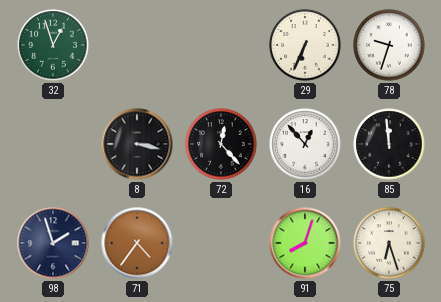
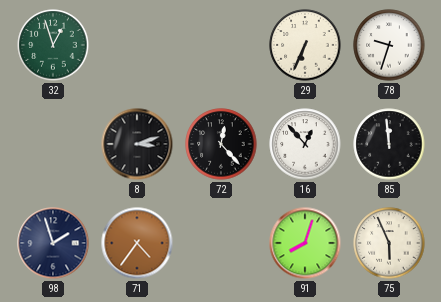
8: 3:17 -> 3:12 (137, 144)
75: 6:27 -> 5:56 (389, 243)
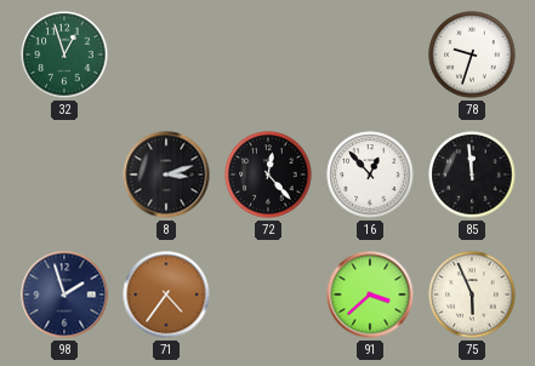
29: 6:34 -> none (305, 45)
91: 8:03 -> 3:38 (370, 294)
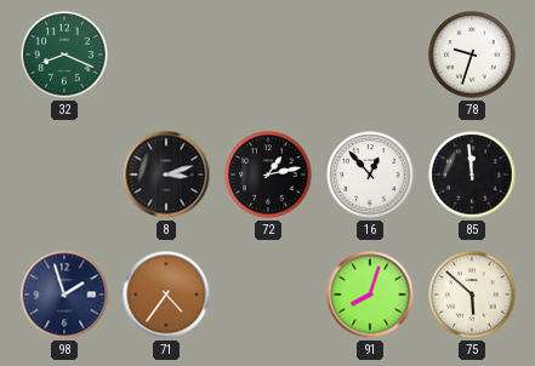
32: 12:57 -> 8:19 (64, 55)
72: 12:23 -> 1:13 (268, 175)
91: 3:38 -> 8:03 (370, 294)
75: 5:56 -> 5:52 (472, 294)
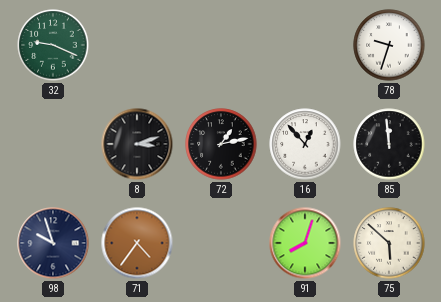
32: 8:19 -> 9:19 (53, 45)
98: 1:57 -> 9:57 (53, 243)
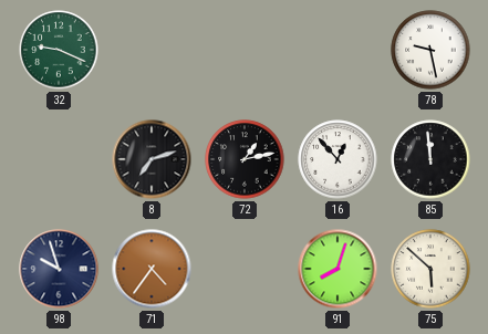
78: 9:33 -> 9:28 (430, 50)
8: 3:12 -> 7:12 (152, 159)
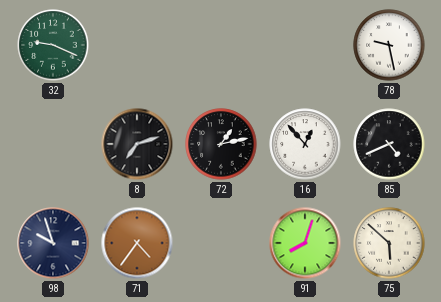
85: 11:59 -> 4:41 (389, 144)
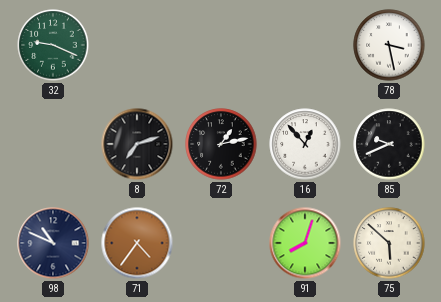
78: 9:28 -> 3:28 (389, 45)
85: 4:41 -> 9:41 (389, 144)
98: 9:57 -> 10:49 (53, 243)
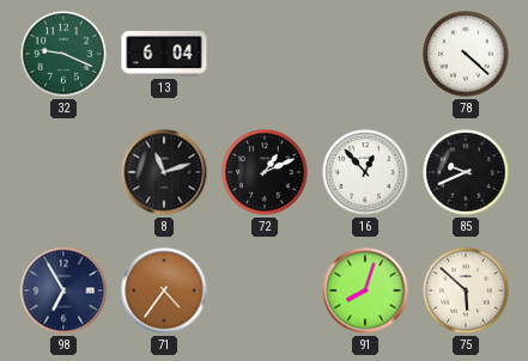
13: none -> 6:04 (164, 54)
78: 3:28 -> 4:22 (466, 54)
8: 7:12 -> 11:12 (164, 172)
72: 1:13 -> 1:11 (265, 172)
98: 10:49 -> 6:55 (63, 290)
